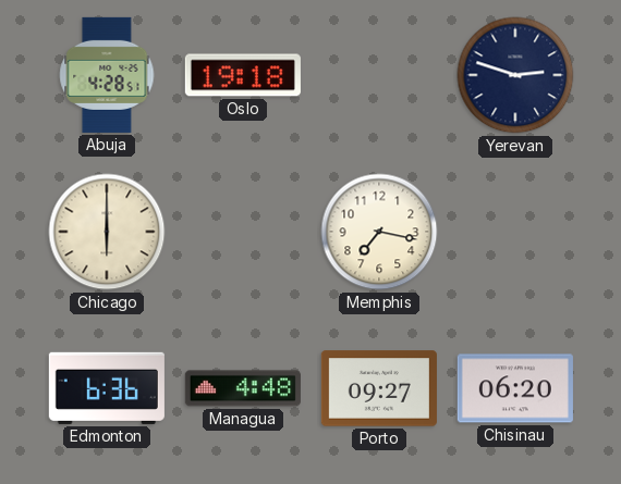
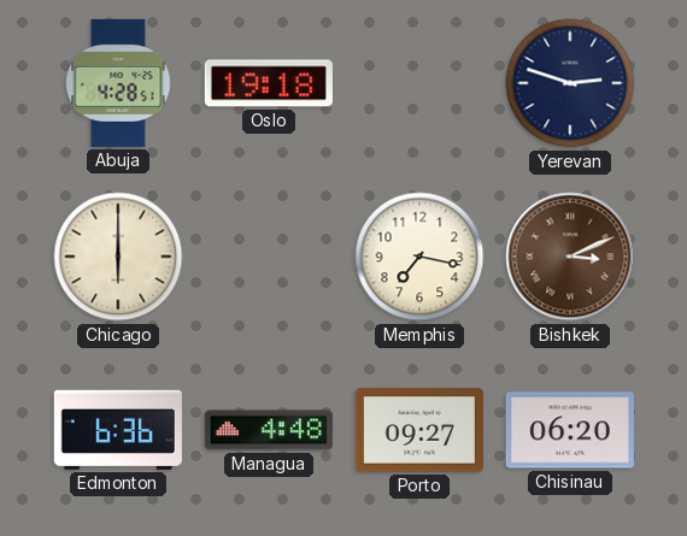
Bishkek: none -> 3:11 (570, 257)
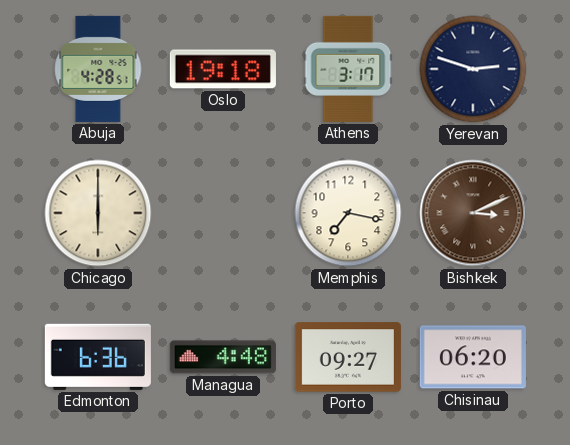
Athens: none -> 3:17 (348, 69)
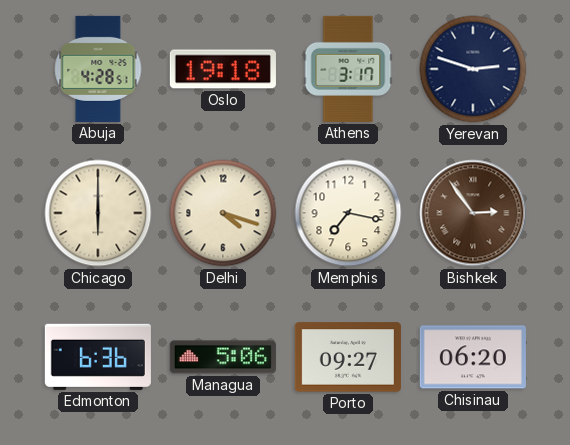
Delhi: none -> 4:18 (223, 213)
Bishkek: 3:11 -> 2:54 (473, 213)
Managua: 4:48 -> 5:06 (223, 357)
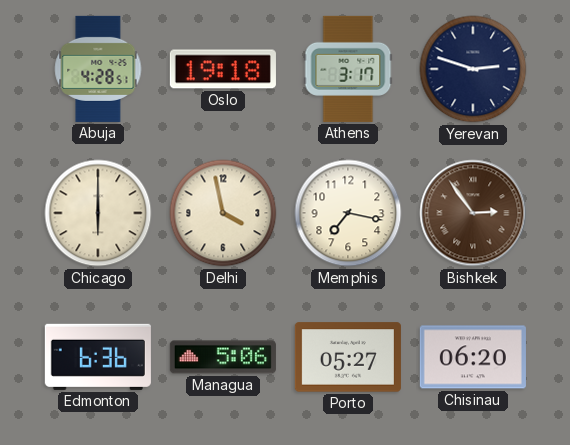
Delhi: 4:18 -> 3:58 (223, 213)
Porto: 09:27 -> 05:27 (348, 357)
